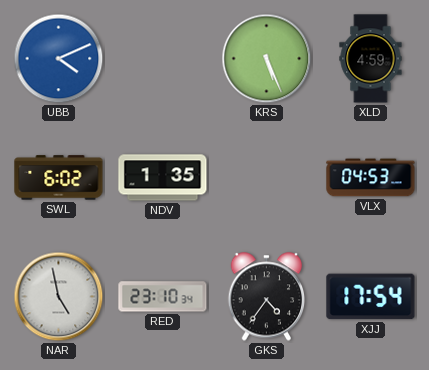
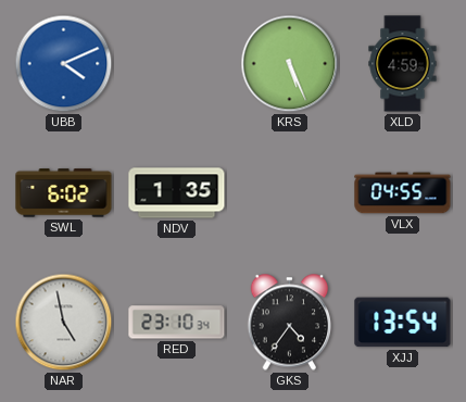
VLX: 04:53 -> 04:55 (403, 193)
XJJ: 17:54 -> 13:54 (403, 323)
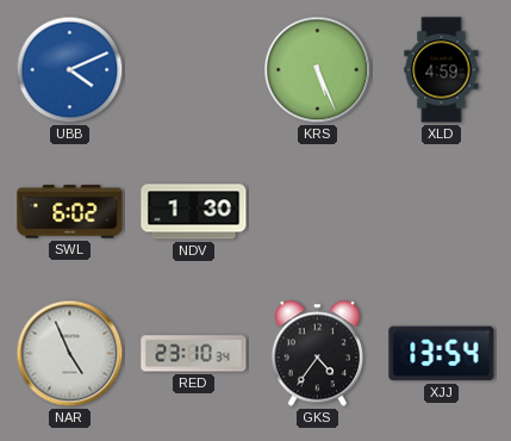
NDV: 1:35 -> 1:30 (194, 212)
VLX: 04:55 -> none (403, 193)
NAR: 4:58 -> 4:56 (70, 354)
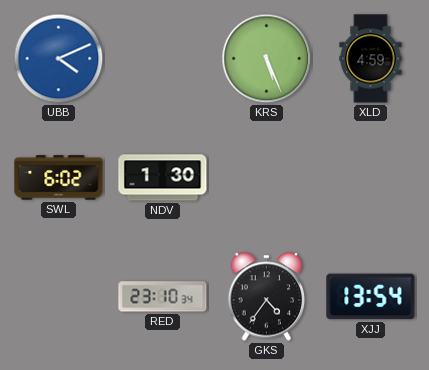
NAR: 4:56 -> none (70, 354)
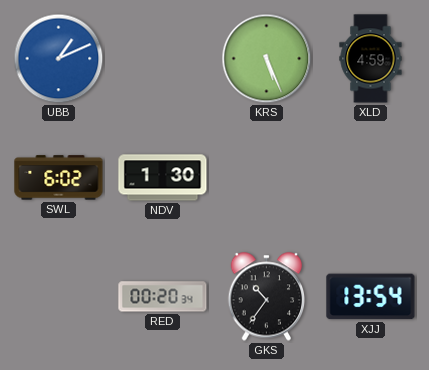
UBB: 4:11 -> 1:11 (59, 59)
RED: 23:10 -> 00:20 (163, 297)
GKS: 4:36 -> 10:36 (267, 297)
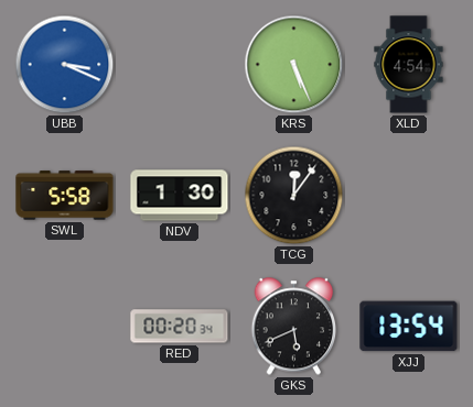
UBB: 1:11 -> 3:19 (65, 65)
XLD: 4:59 -> 4:54 (409, 65)
SWL: 6:02 -> 5:58 (65, 196)
TCG: none -> 12:06 (294, 196)
GKS: 10:36 -> 5:41 (294, 327)
